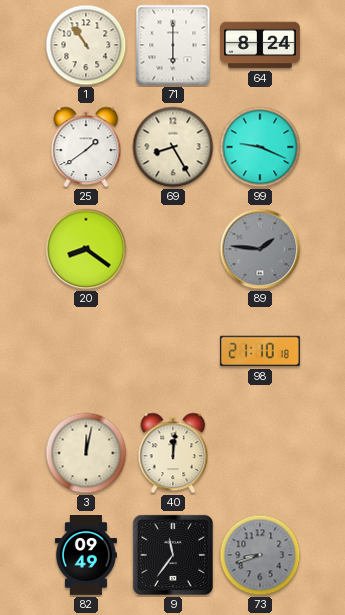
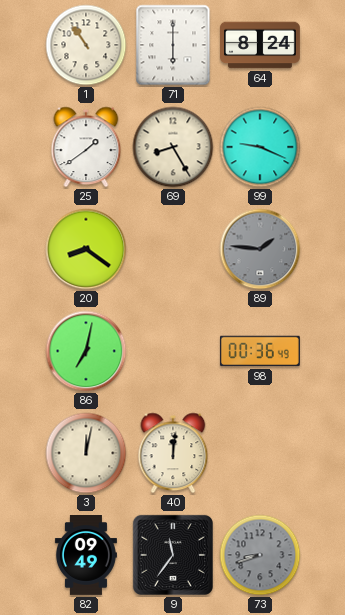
86: none -> 7:02 (86, 351)
98: 21:10 -> 00:36 (260, 351)
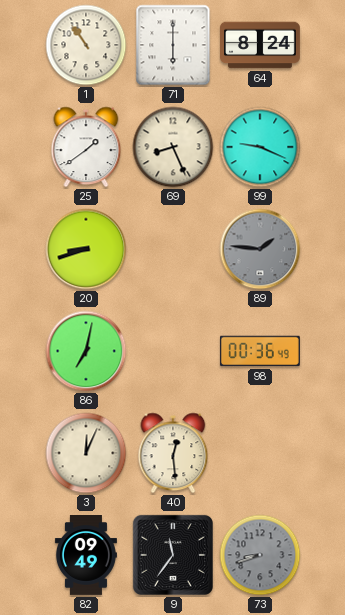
69: 8:25 -> 8:26 (173, 147)
20: 8:21 -> 8:42 (86, 249)
3: 12:02 -> 12:04 (86, 453)
40: 12:01 -> 12:29 (173, 453)
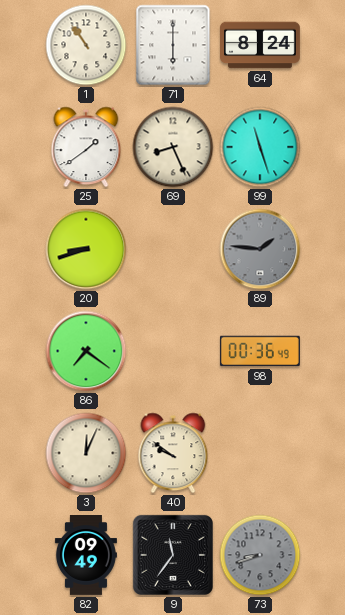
99: 9:19 -> 11:27 (260, 147)
86: 7:02 -> 7:21 (86, 351)
40: 12:29 -> 9:51 (173, 453)
